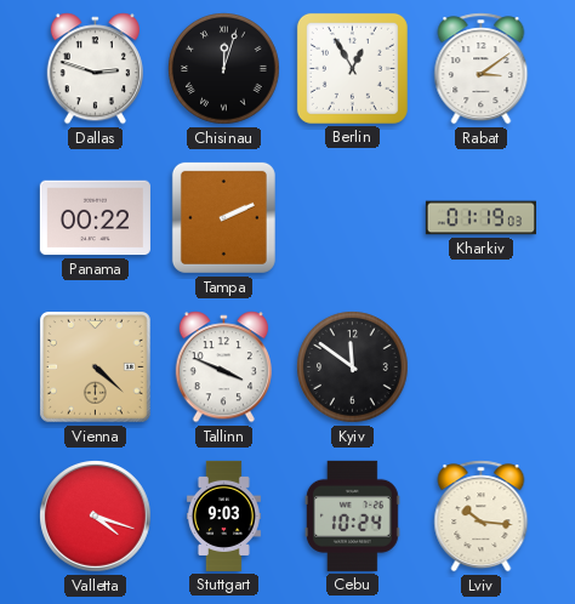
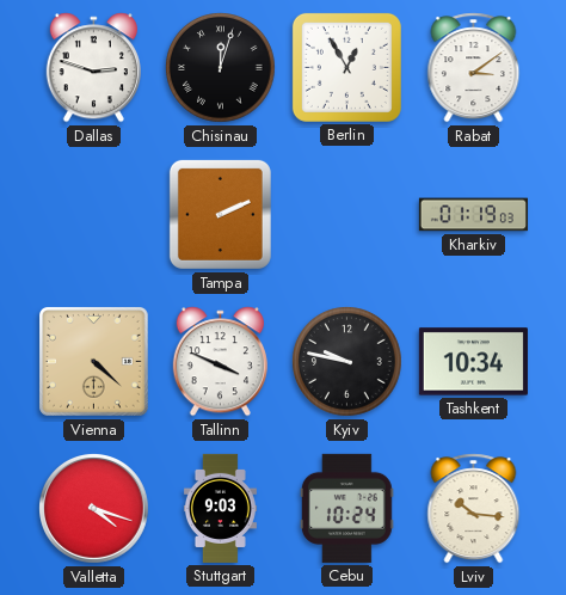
Panama: 00:22 -> none (95, 218)
Kyiv: 11:51 -> 9:47 (347, 362)
Tashkent: none -> 10:34 (473, 362)
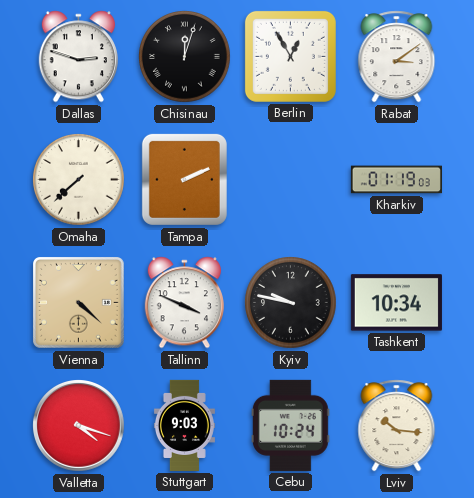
Omaha: none -> 7:38 (79, 180)
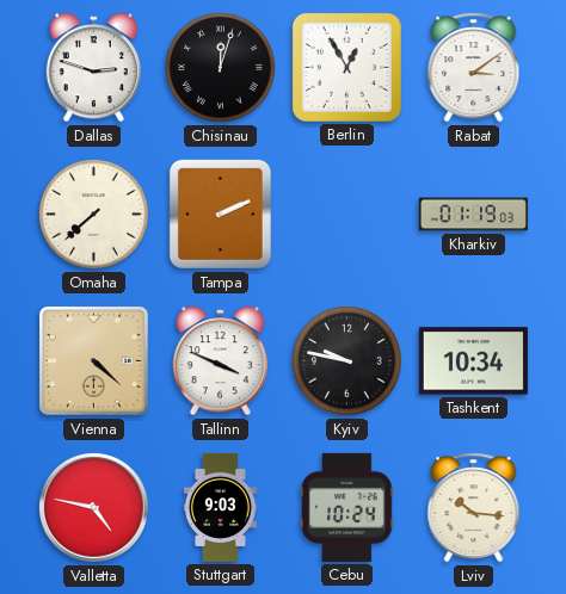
Valletta: 4:18 -> 4:47 (94, 508)
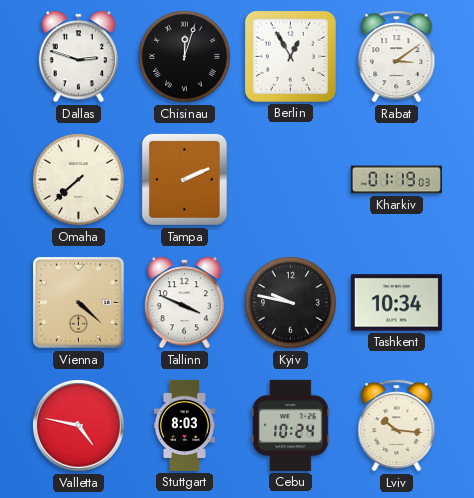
Stuttgart: 9:03 -> 8:03 (184, 425)
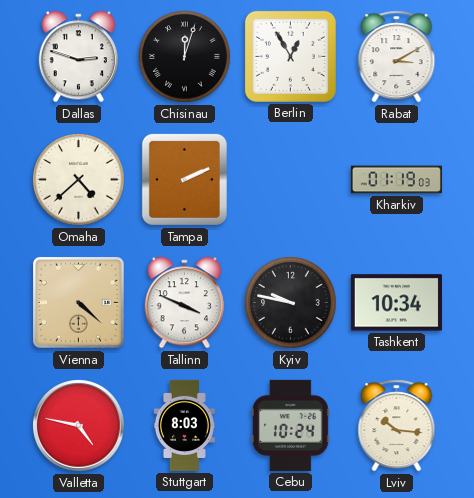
Rabat: 3:09 -> 3:10 (397, 57)
Omaha: 7:38 -> 4:38 (79, 180)
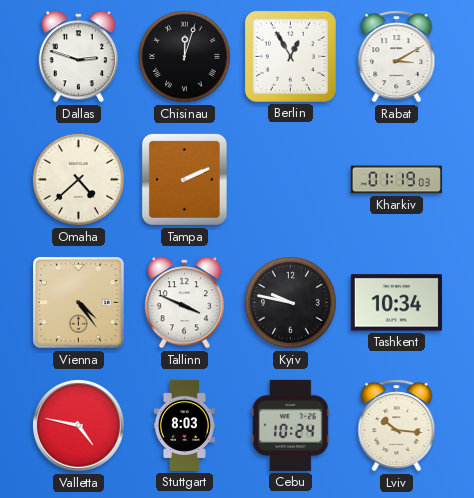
Vienna: 4:22 -> 4:24 (79, 303)
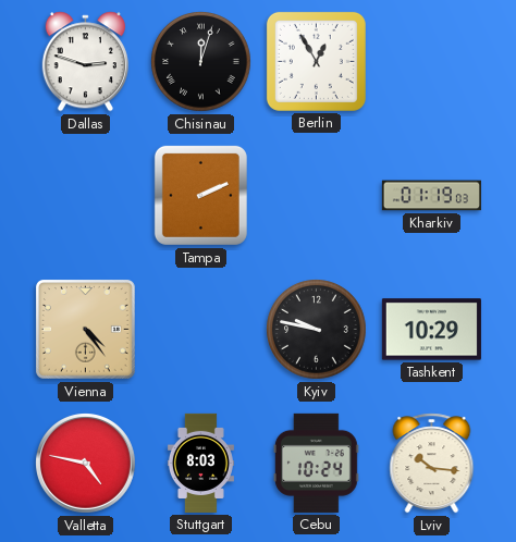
Rabat: 3:10 -> none (397, 57)
Omaha: 4:38 -> none (79, 180)
Tallinn: 3:49 -> none (184, 303)
Tashkent: 10:34 -> 10:29 (431, 330)
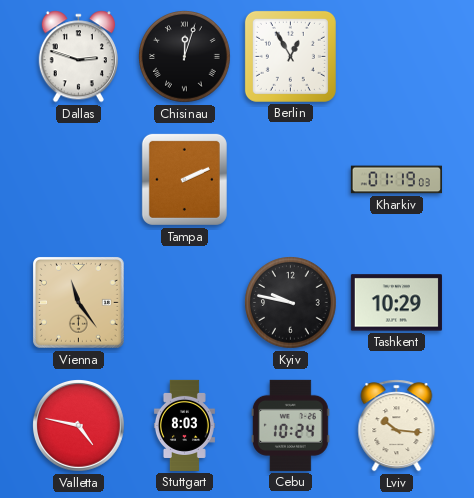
Vienna: 4:24 -> 11:24 (79, 303)
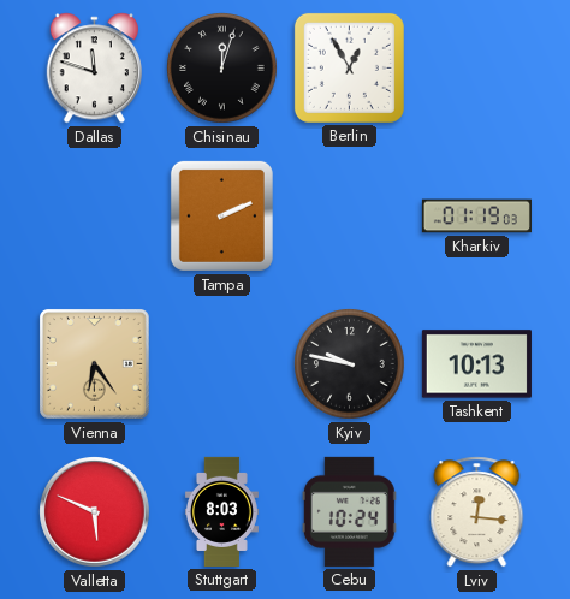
Dallas: 2:48 -> 11:48 (94, 69)
Vienna: 11:24 -> 6:24 (95, 364)
Tashkent: 10:29 -> 10:13 (476, 364)
Valletta: 4:47 -> 5:49 (95, 512)
Lviv: 10:16 -> 12:16 (477, 512)
